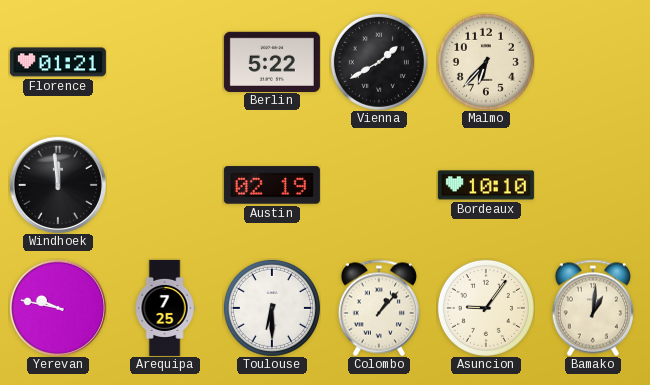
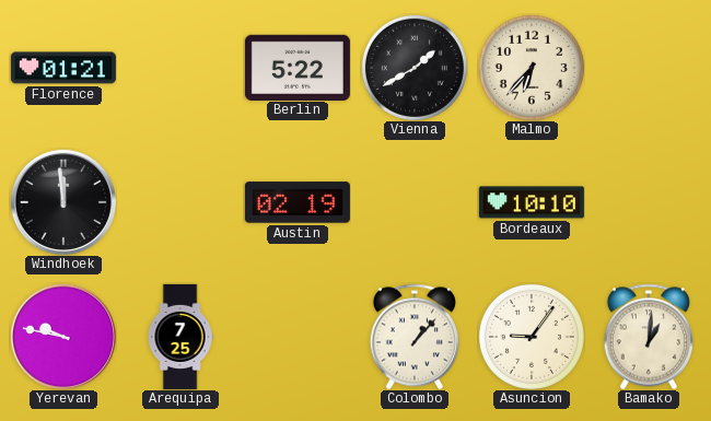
Toulouse: 6:30 -> none (272, 308)
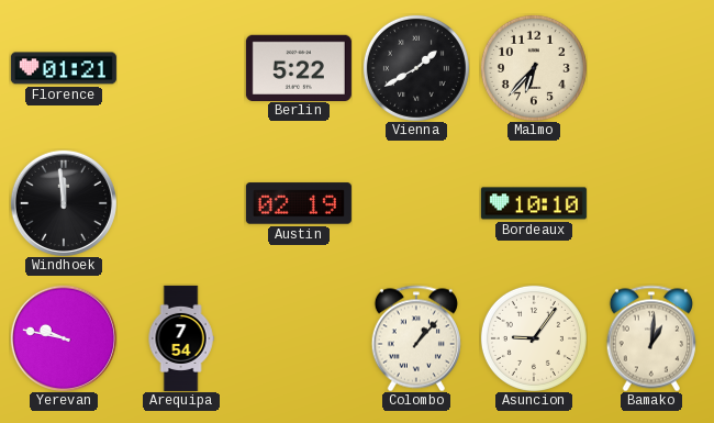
Arequipa: 7:25 -> 7:54 (181, 338)
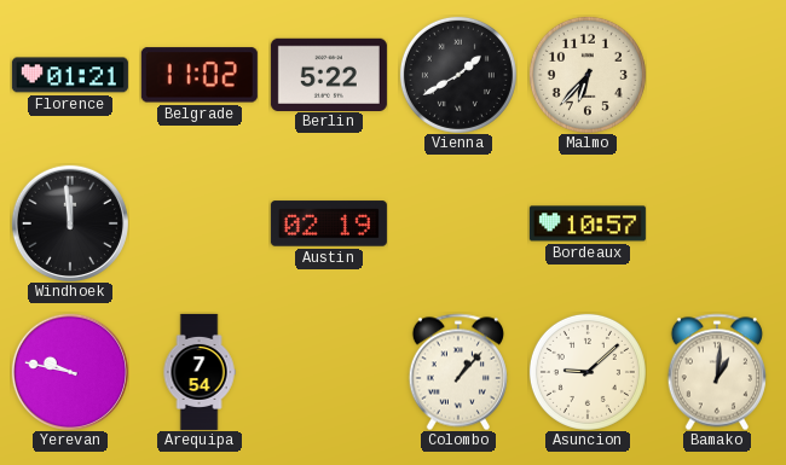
Belgrade: none -> 11:02 (200, 75)
Bordeaux: 10:10 -> 10:57 (588, 223)
Asuncion: 9:06 -> 9:08 (588, 372)
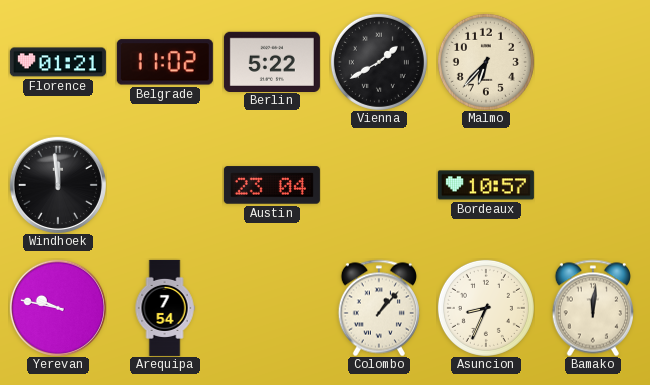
Austin: 02:19 -> 23:04 (272, 185)
Asuncion: 9:08 -> 8:34 (486, 308)
Bamako: 1:01 -> 12:01 (593, 308)
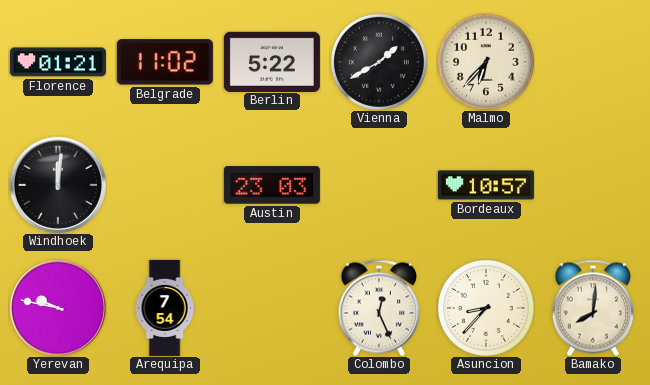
Windhoek: 11:59 -> 12:01 (58, 185)
Austin: 23:04 -> 23:03 (272, 185)
Colombo: 1:07 -> 12:26 (379, 308)
Asuncion: 8:34 -> 8:37 (486, 308)
Bamako: 12:01 -> 8:01 (593, 308)
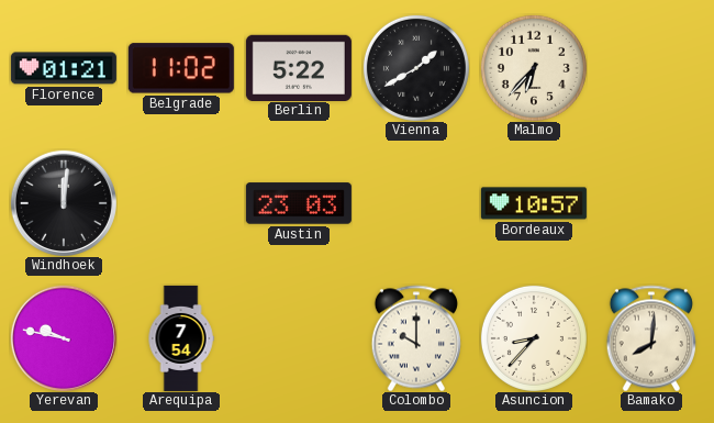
Colombo: 12:26 -> 10:00 (416, 338)
